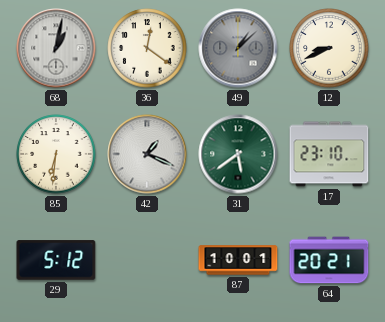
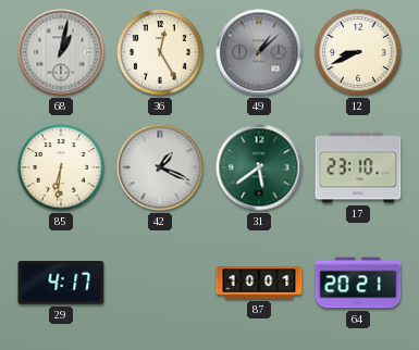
36: 12:21 -> 12:25 (160, 52)
29: 5:12 -> 4:17 (61, 283)
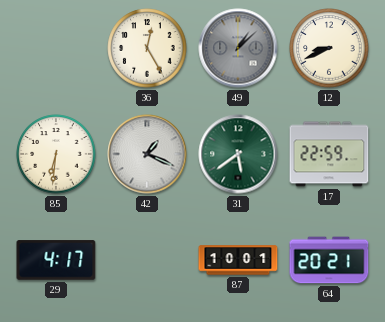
68: 1:02 -> none (61, 52)
17: 23:10 -> 22:59 (329, 154)
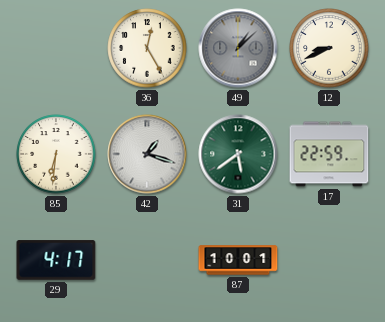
42: 1:19 -> 1:18 (147, 154)
64: 20:21 -> none (329, 260)
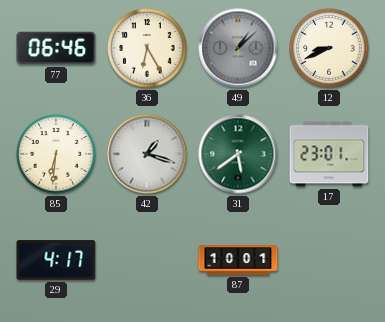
77: none -> 06:46 (56, 48)
36: 12:25 -> 6:25 (147, 48)
17: 22:59 -> 23:01 (329, 154)
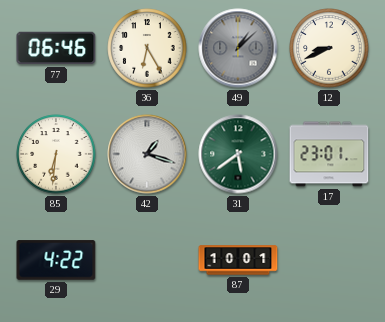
29: 4:17 -> 4:22 (56, 260)
